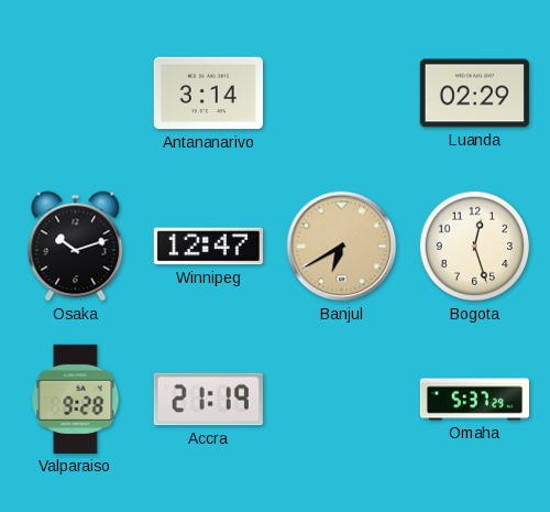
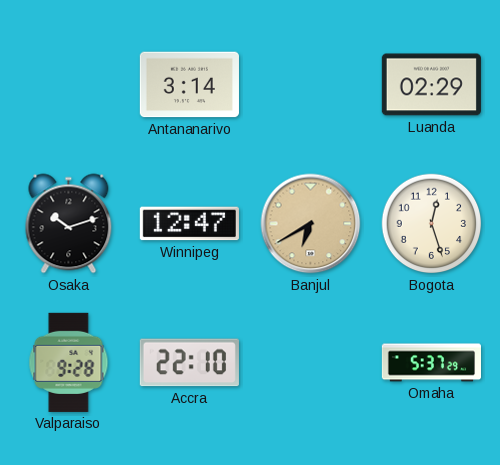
Accra: 21:19 -> 22:10 (189, 363)
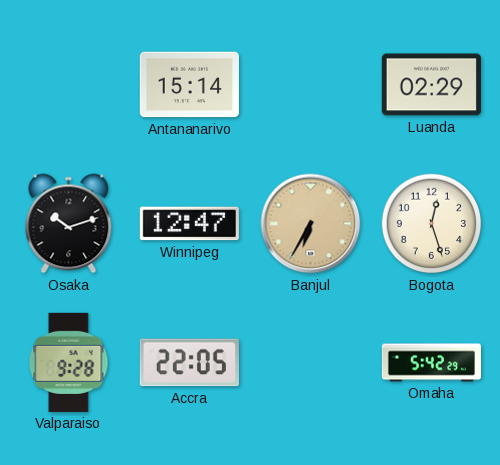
Antananarivo: 3:14 -> 15:14 (189, 85)
Banjul: 6:40 -> 6:35 (311, 224)
Accra: 22:10 -> 22:05 (189, 363)
Omaha: 5:37 -> 5:42 (431, 363)
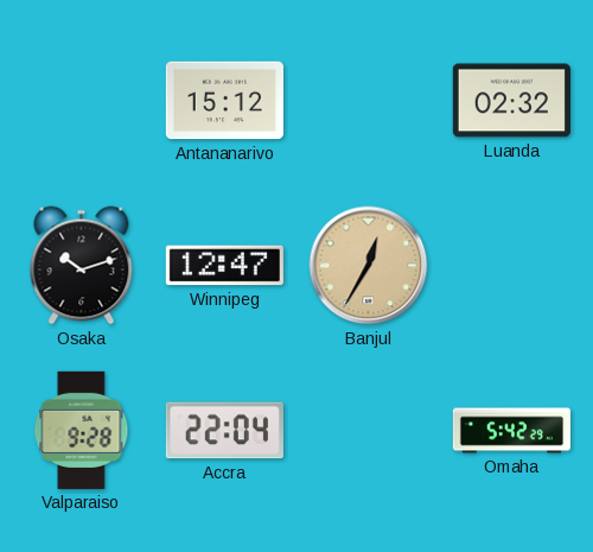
Antananarivo: 15:14 -> 15:12 (224, 101)
Luanda: 02:29 -> 02:32 (511, 101)
Banjul: 6:35 -> 12:35 (369, 266)
Bogota: 12:27 -> none (432, 224)
Accra: 22:05 -> 22:04 (224, 431)
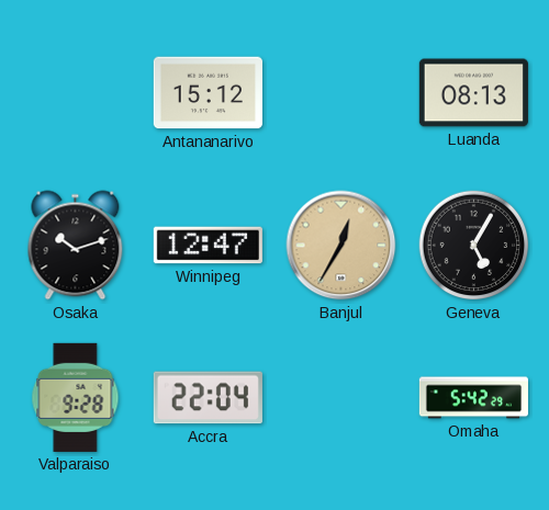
Luanda: 02:32 -> 08:13 (473, 93)
Geneva: none -> 5:05 (474, 246)
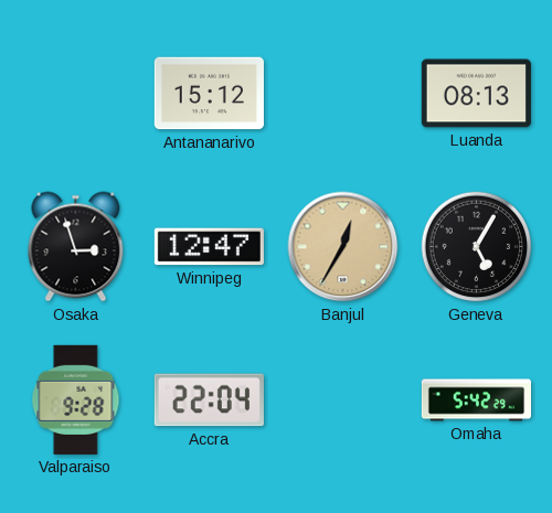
Osaka: 10:12 -> 2:57 (76, 247)
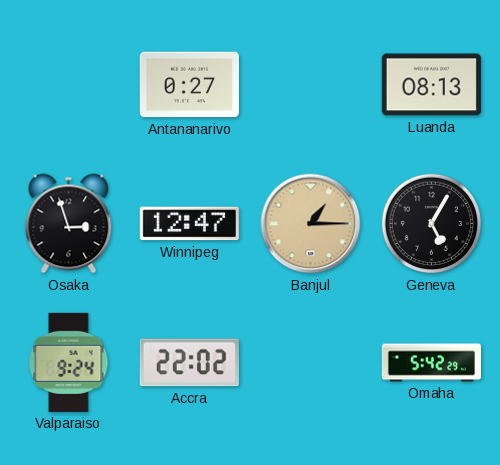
Antananarivo: 15:12 -> 0:27 (189, 85)
Banjul: 12:35 -> 1:15 (311, 224)
Valparaiso: 9:28 -> 9:24 (69, 362)
Accra: 22:04 -> 22:02 (189, 363)
